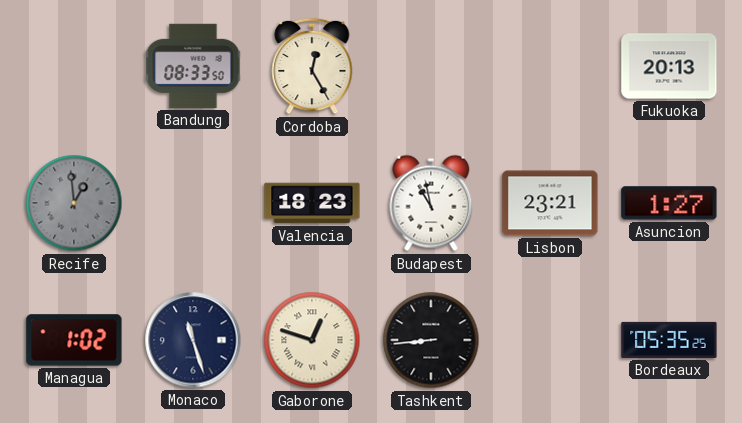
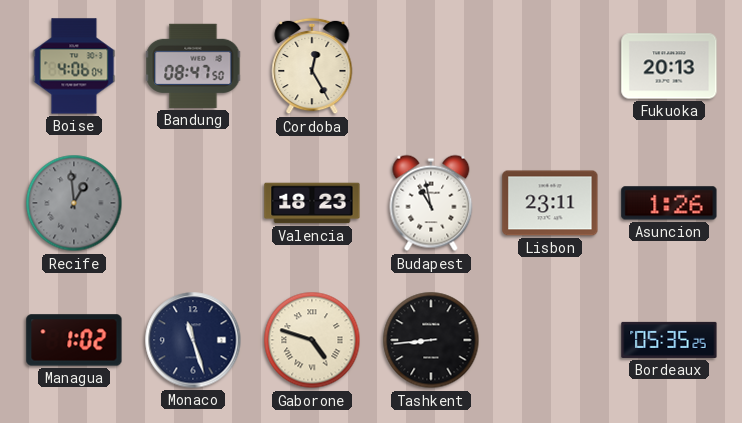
Boise: none -> 4:06 (74, 66)
Bandung: 08:33 -> 08:47 (193, 66)
Lisbon: 23:21 -> 23:11 (550, 203)
Asuncion: 1:27 -> 1:26 (669, 203)
Gaborone: 12:48 -> 4:48 (312, 340)
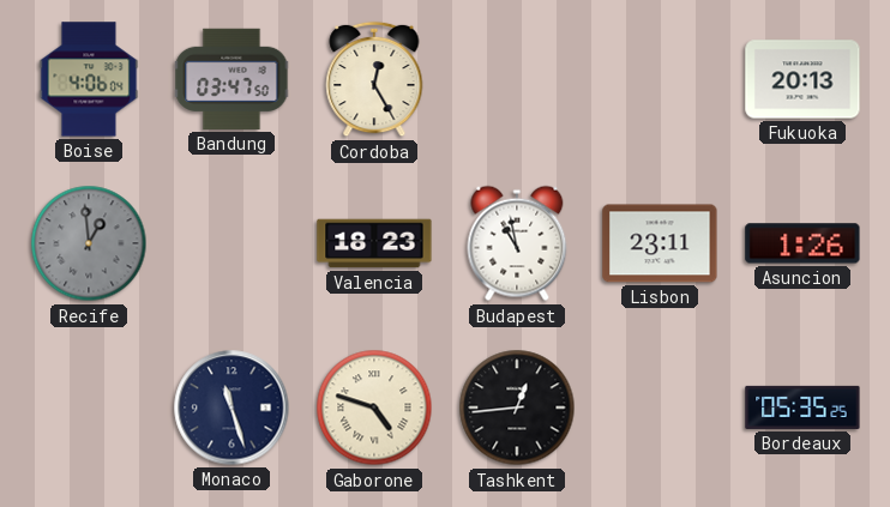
Bandung: 08:47 -> 03:47 (231, 79)
Managua: 1:02 -> none (74, 340)
Tashkent: 8:44 -> 12:44 (517, 408)
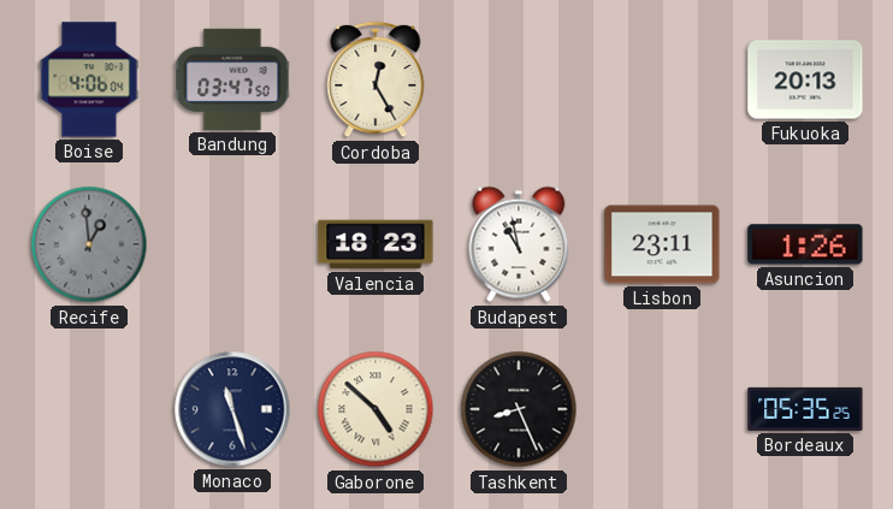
Gaborone: 4:48 -> 4:52 (375, 409)
Tashkent: 12:44 -> 8:26 (519, 409)
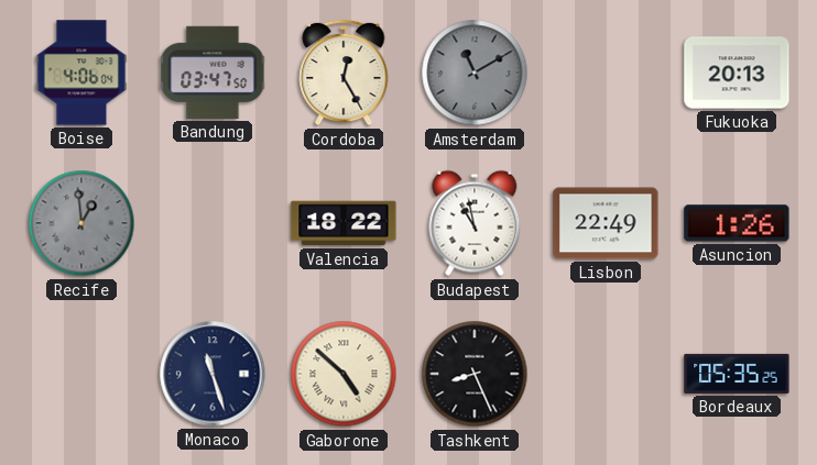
Amsterdam: none -> 11:10 (475, 73)
Valencia: 18:23 -> 18:22 (344, 223)
Lisbon: 23:11 -> 22:49 (606, 223)
